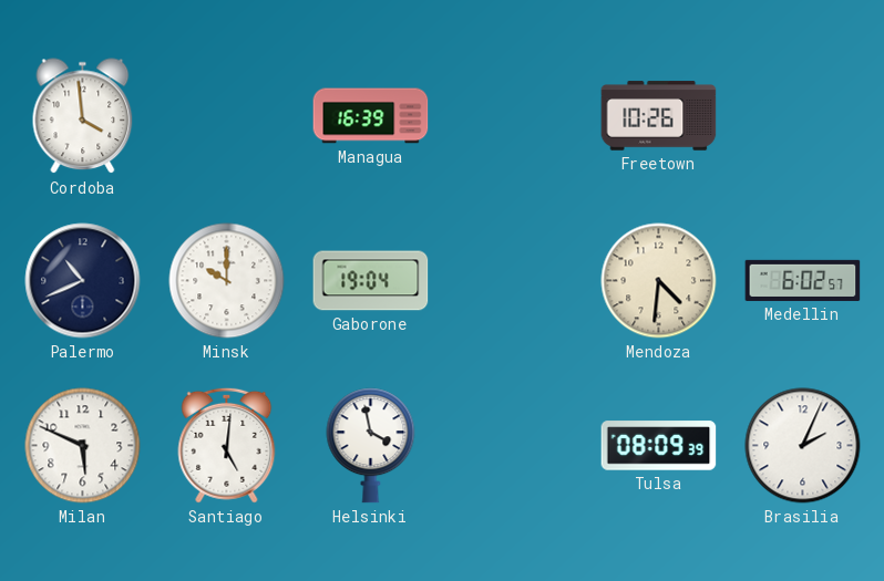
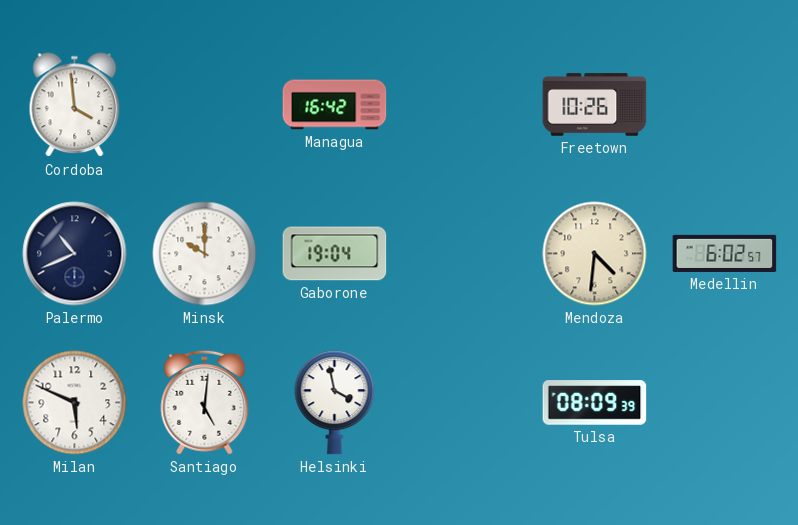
Managua: 16:39 -> 16:42 (335, 105)
Brasilia: 2:04 -> none (803, 446)
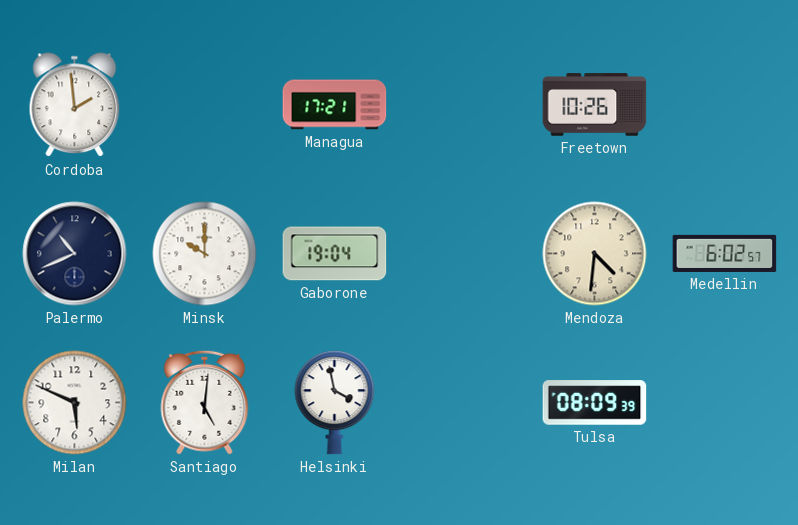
Cordoba: 3:59 -> 1:59 (75, 105)
Managua: 16:42 -> 17:21 (335, 105)
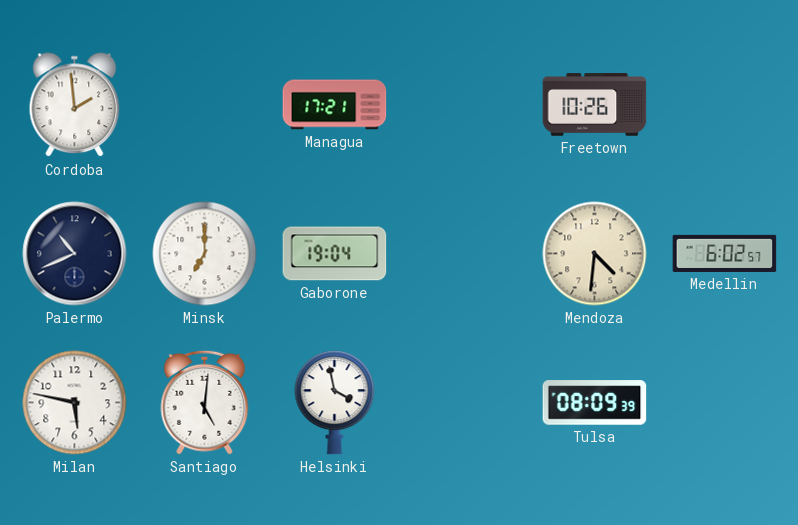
Minsk: 10:00 -> 7:00 (205, 254)
Milan: 5:49 -> 5:47 (75, 403)
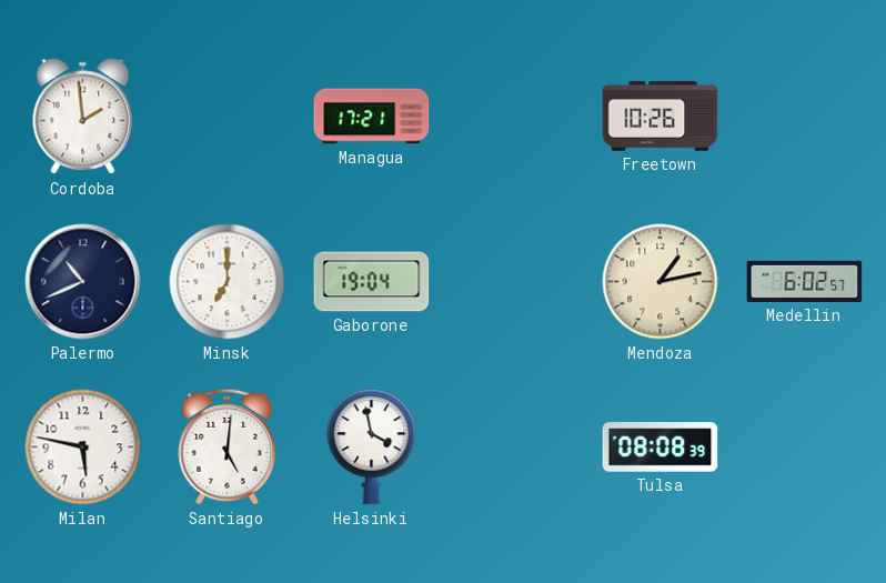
Mendoza: 4:31 -> 1:13 (661, 282)
Tulsa: 08:09 -> 08:08 (661, 448)
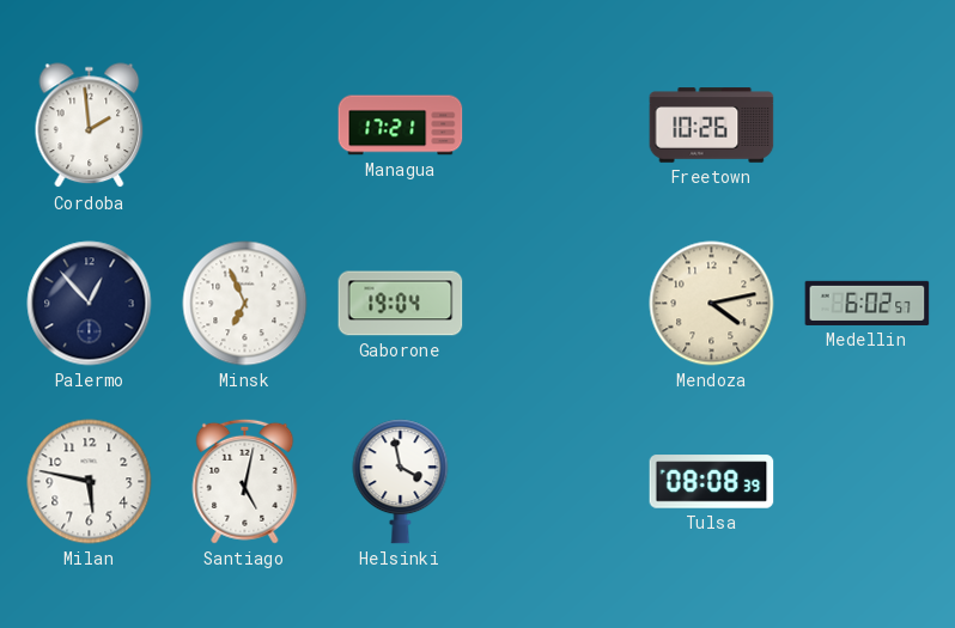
Palermo: 10:41 -> 12:53 (90, 304)
Minsk: 7:00 -> 6:56 (245, 304)
Mendoza: 1:13 -> 4:13 (712, 304)
Santiago: 5:01 -> 5:02 (245, 481)
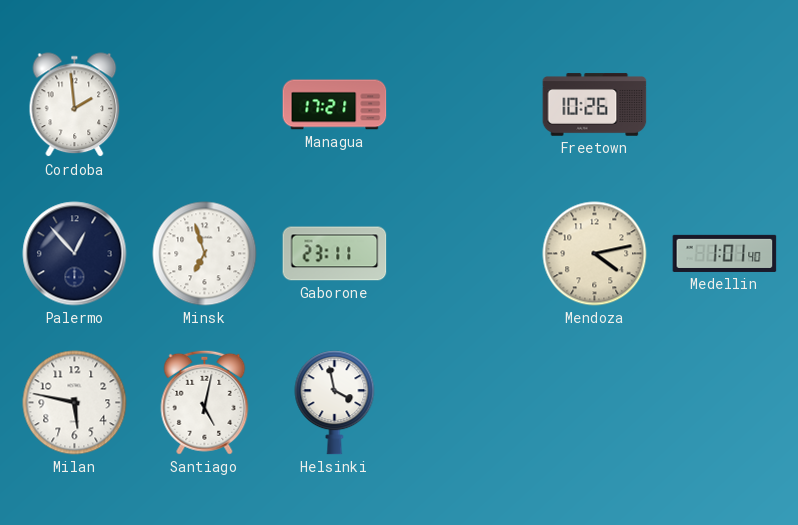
Minsk: 6:56 -> 6:57 (205, 254)
Gaborone: 19:04 -> 23:11 (335, 254)
Medellin: 6:02 -> 1:01 (725, 253)
Tulsa: 08:08 -> none (712, 482)
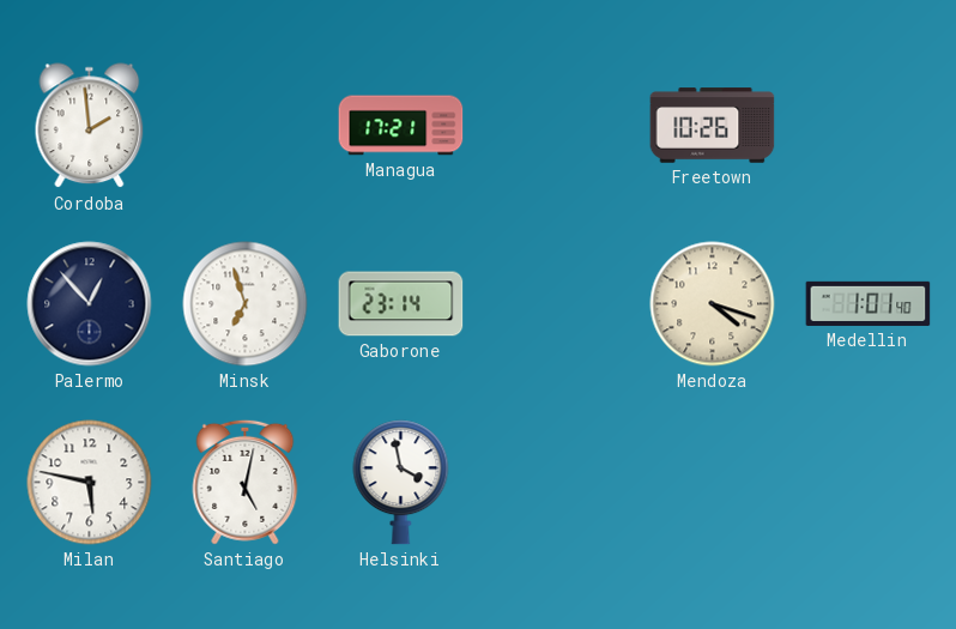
Gaborone: 23:11 -> 23:14 (401, 304)
Mendoza: 4:13 -> 4:18 (713, 304)
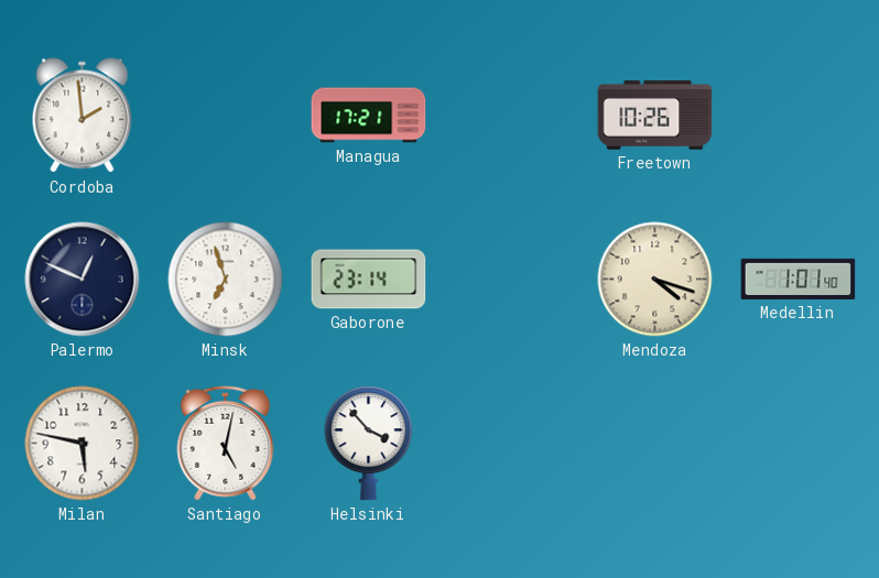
Palermo: 12:53 -> 12:49 (83, 280)
Helsinki: 3:58 -> 3:53 (369, 444)
